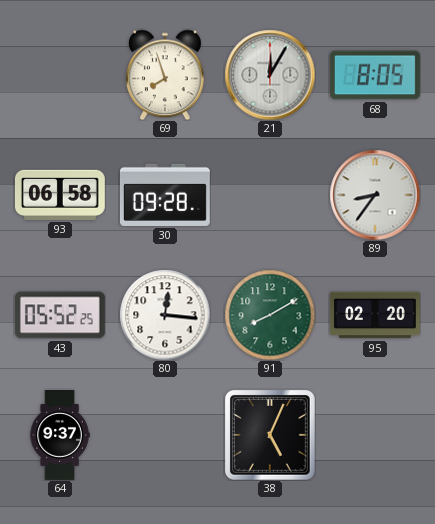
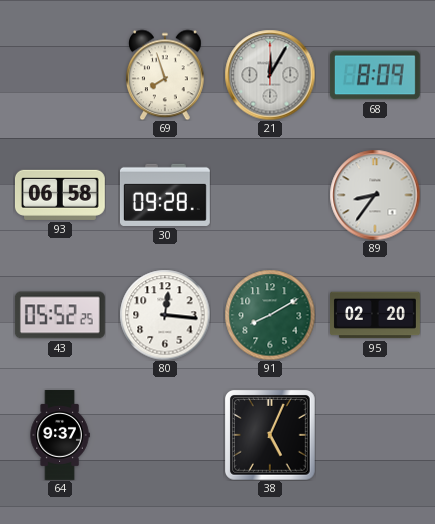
68: 8:05 -> 8:09 (375, 75)
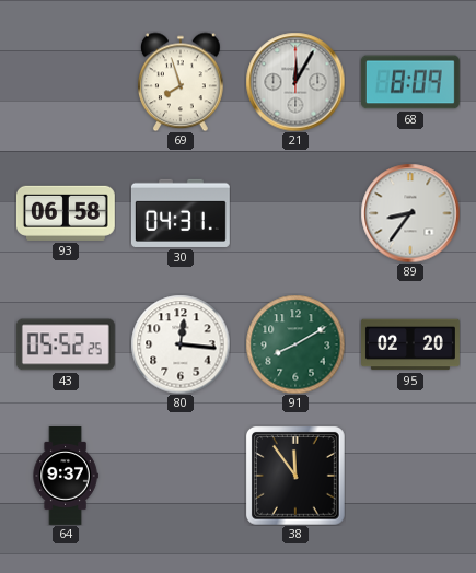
30: 09:28 -> 04:31 (181, 213)
38: 5:04 -> 11:54 (295, 476)
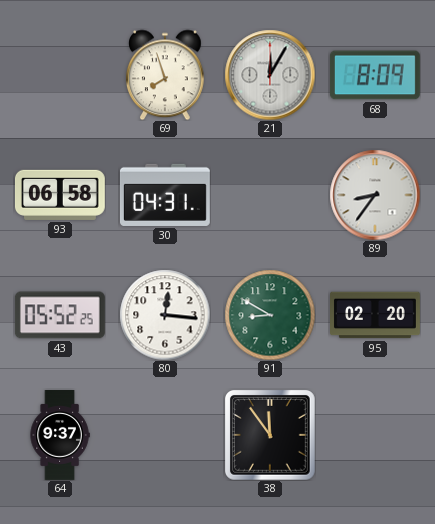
91: 8:10 -> 8:50 (270, 315)
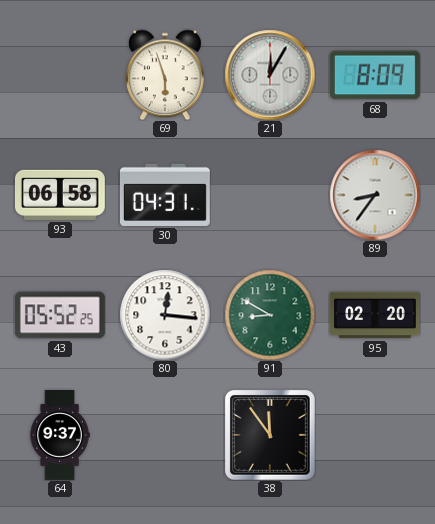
69: 7:57 -> 5:57 (166, 75)
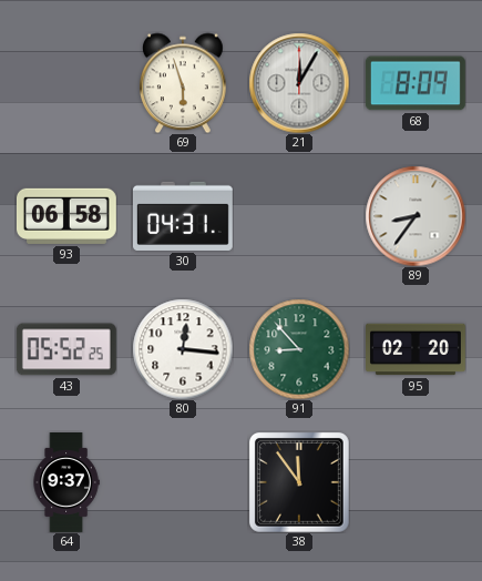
91: 8:50 -> 8:53 (299, 349)
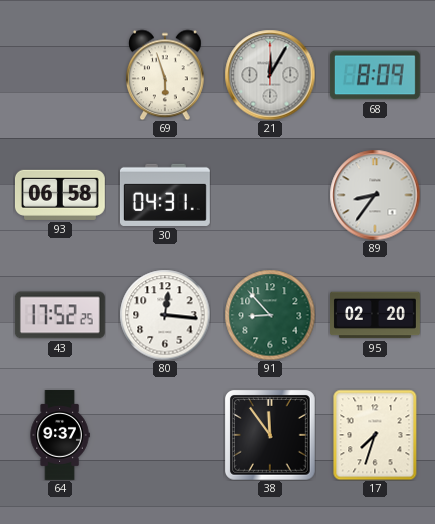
43: 05:52 -> 17:52 (60, 315)
17: none -> 7:33 (375, 435)
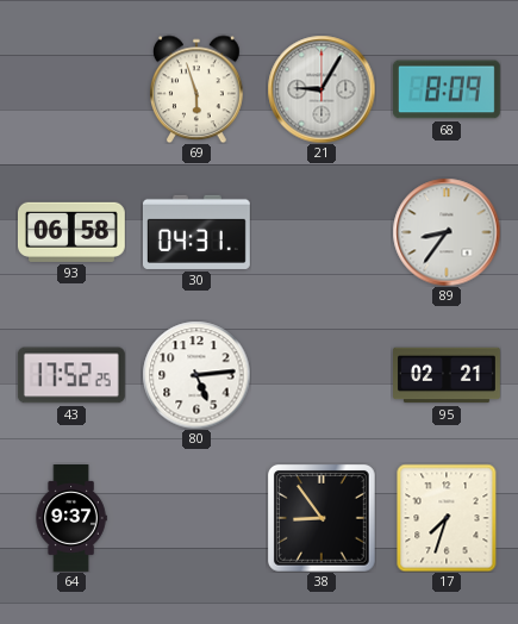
21: 12:05 -> 9:05 (322, 89)
80: 12:16 -> 5:14 (196, 375)
91: 8:53 -> none (270, 315)
95: 02:20 -> 02:21 (448, 375)
38: 11:54 -> 8:54 (322, 518)
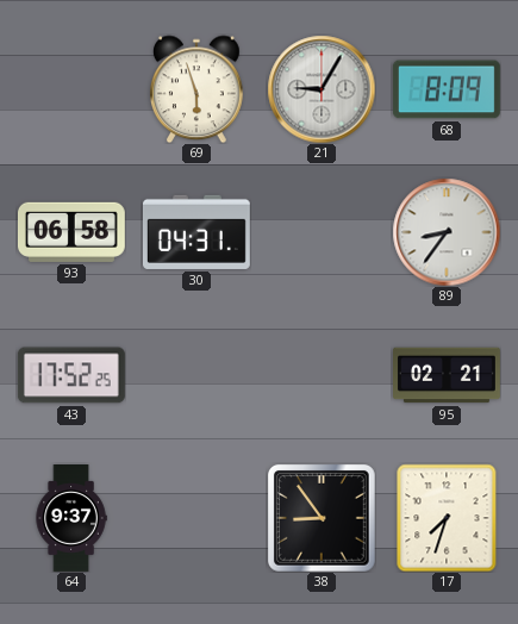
80: 5:14 -> none (196, 375)
